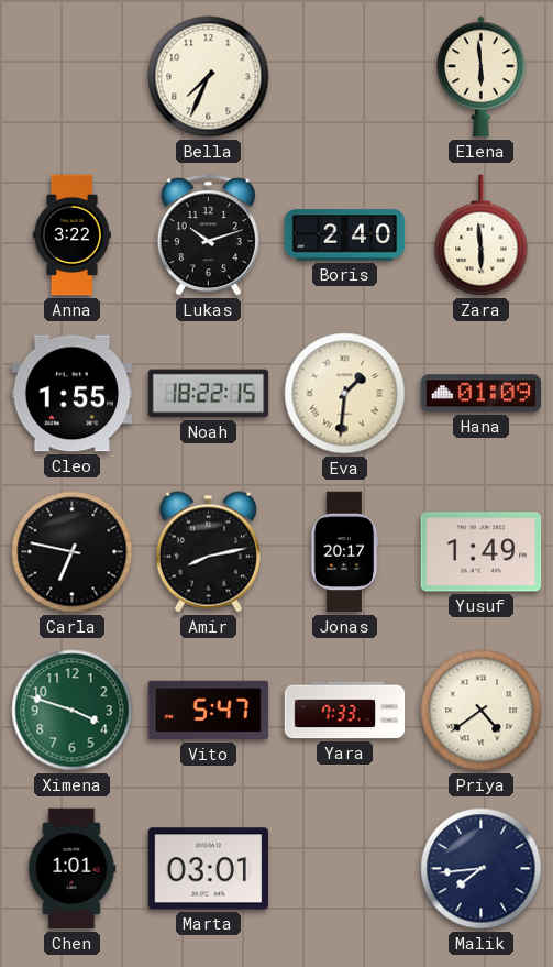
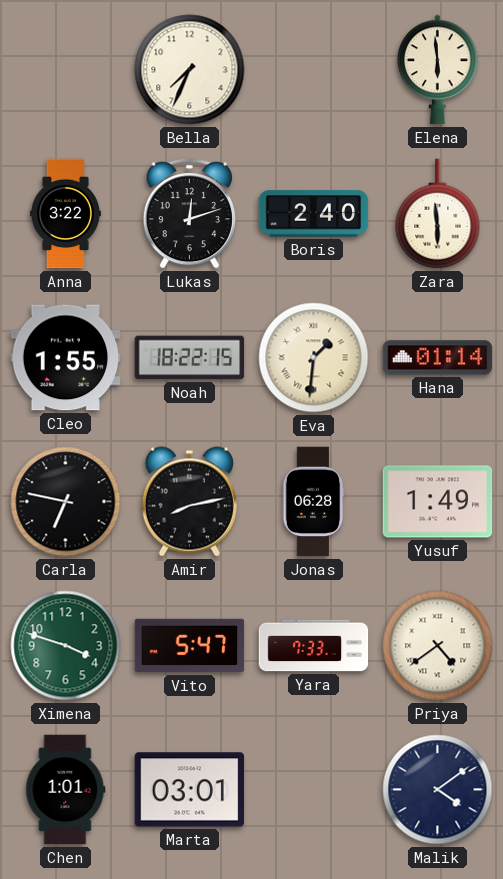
Lukas: 10:12 -> 12:12 (189, 214)
Hana: 01:09 -> 01:14 (438, 358)
Jonas: 20:17 -> 06:28 (313, 502)
Malik: 7:44 -> 4:09 (438, 790)
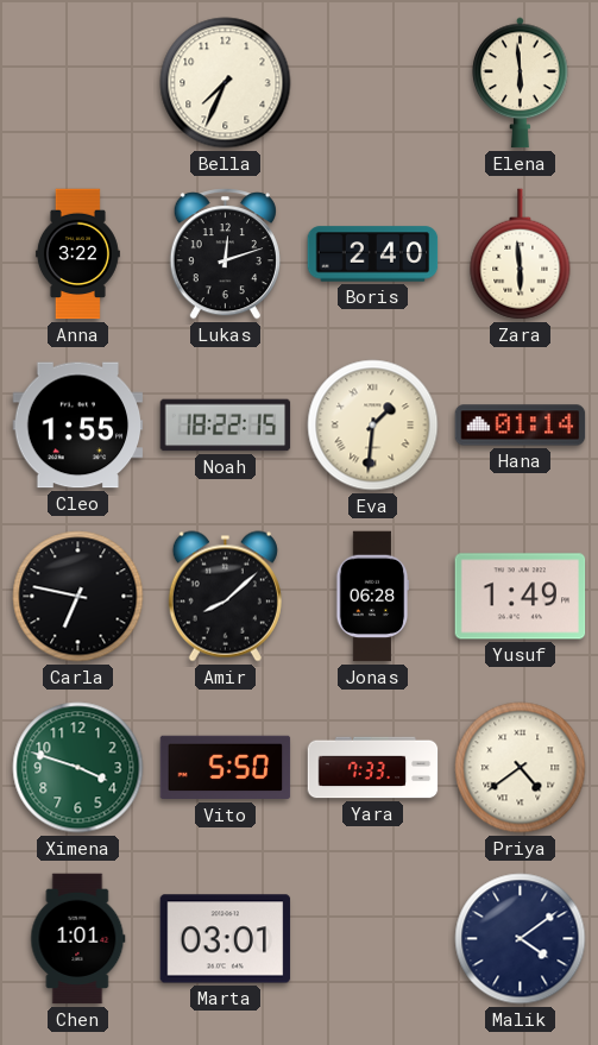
Amir: 8:13 -> 8:08 (225, 597)
Vito: 5:47 -> 5:50 (226, 768)
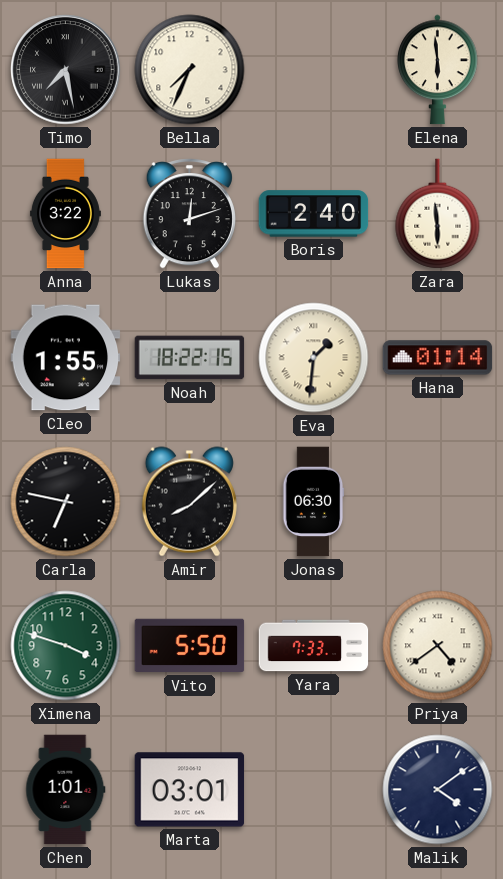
Timo: none -> 7:28 (66, 70)
Jonas: 06:28 -> 06:30 (313, 502)
Yusuf: 1:49 -> none (521, 597)
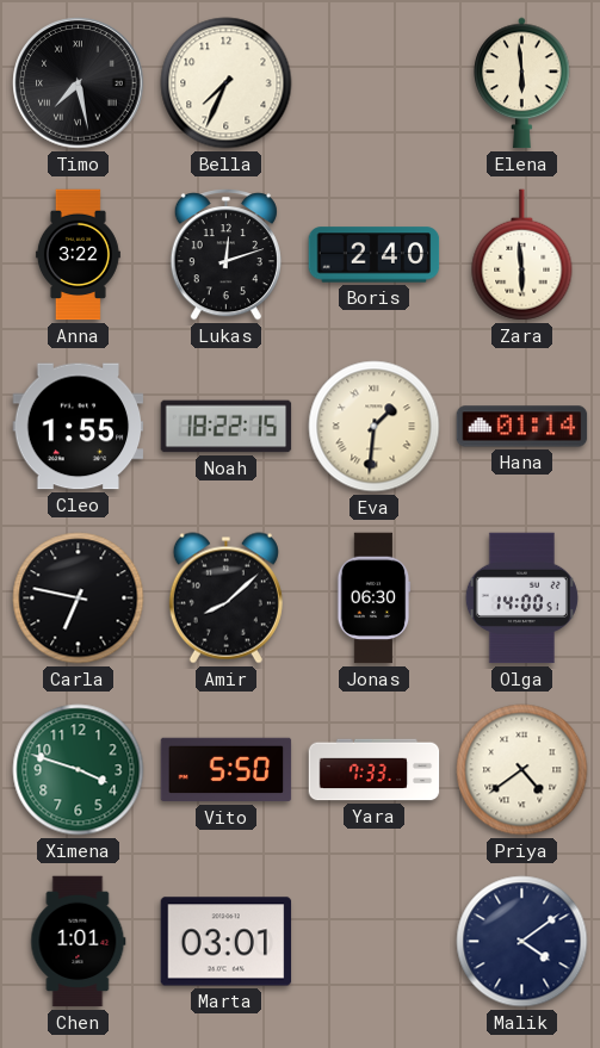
Olga: none -> 14:00 (521, 599)
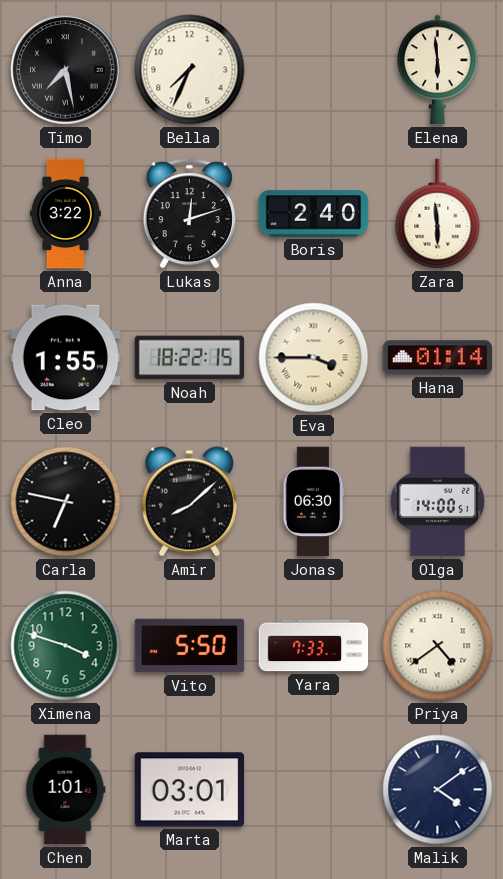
Eva: 1:31 -> 3:45 (314, 358)
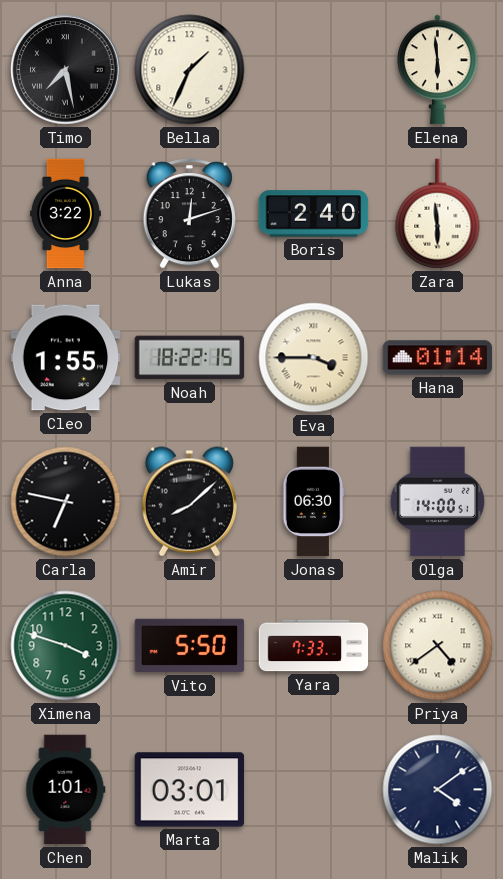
Bella: 7:34 -> 1:34 (190, 70)
